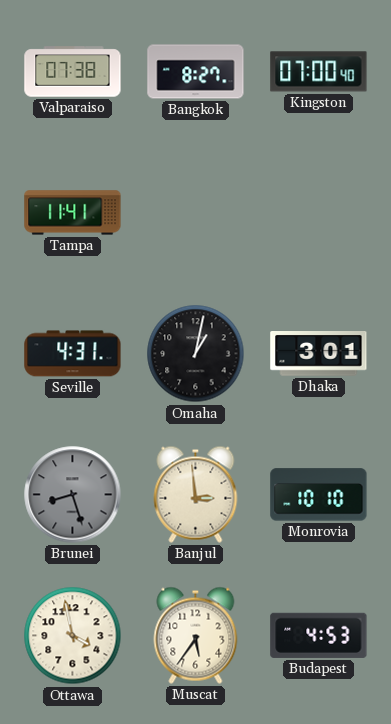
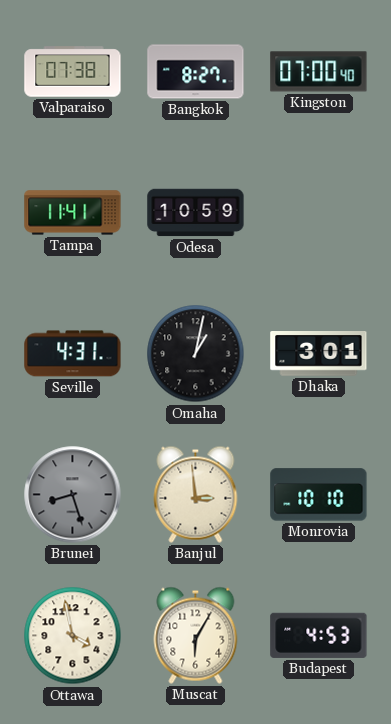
Odesa: none -> 10:59 (196, 213)
Muscat: 5:36 -> 6:05 (196, 635)
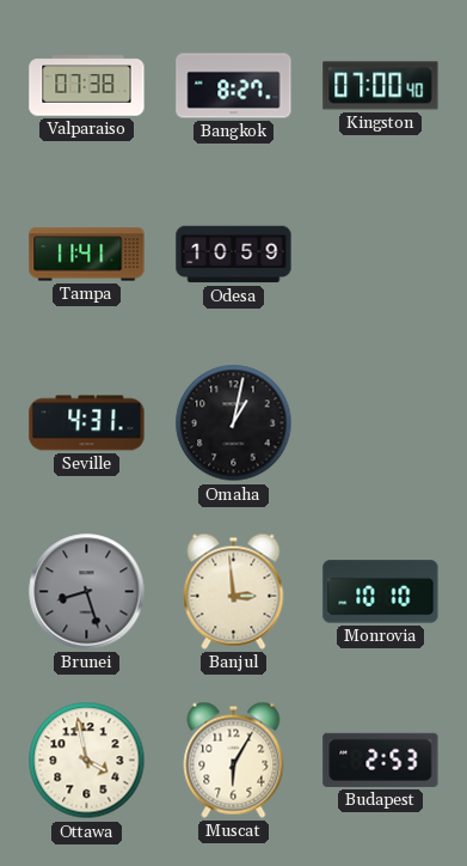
Dhaka: 3:01 -> none (319, 354)
Budapest: 4:53 -> 2:53 (381, 760)
